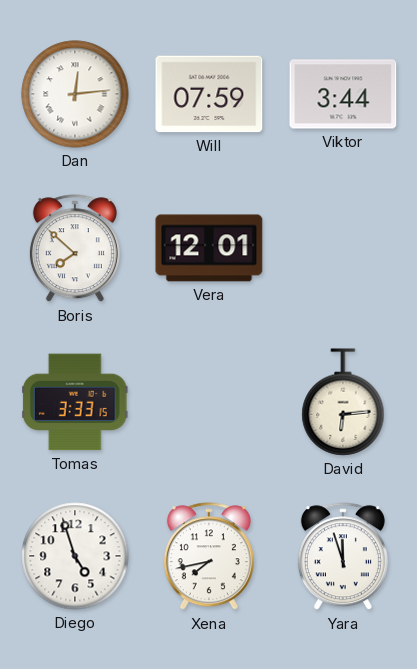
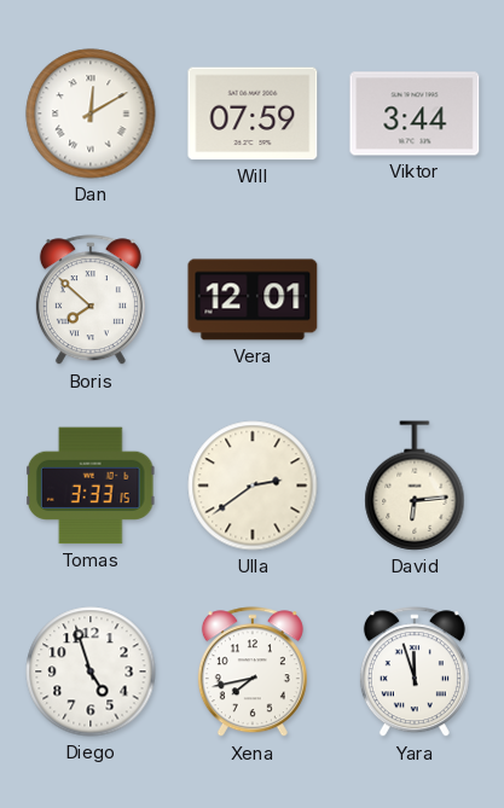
Dan: 12:14 -> 12:10 (91, 114)
Ulla: none -> 2:39 (253, 486)
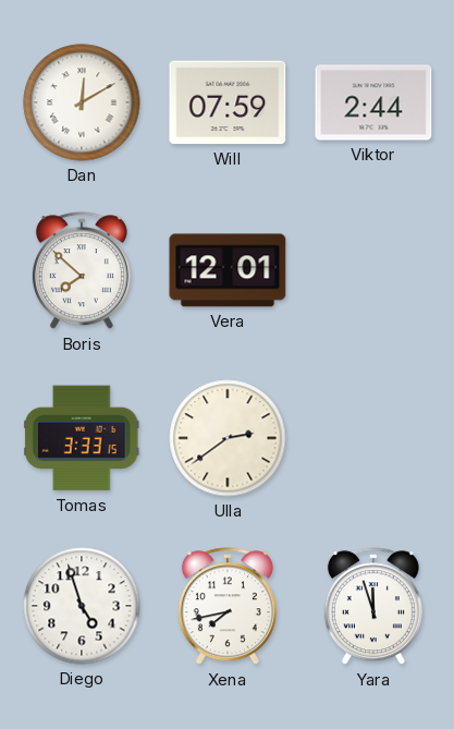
Viktor: 3:44 -> 2:44 (373, 102)
David: 6:14 -> none (415, 486)
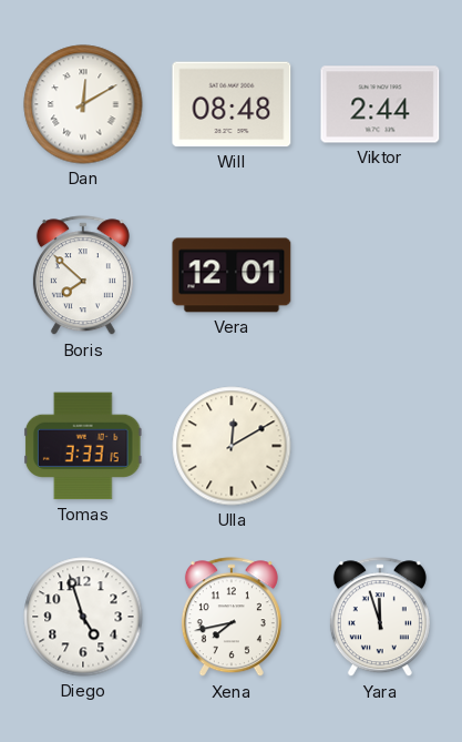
Will: 07:59 -> 08:48 (232, 104)
Ulla: 2:39 -> 12:10 (232, 446)
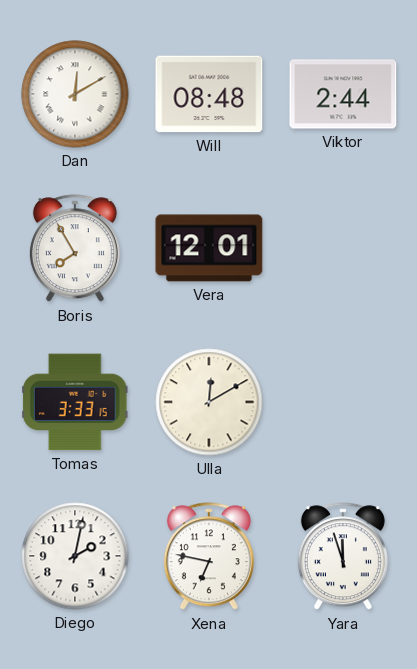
Boris: 7:52 -> 7:55 (75, 249)
Diego: 4:57 -> 2:02 (75, 556)
Xena: 7:43 -> 6:47 (209, 557)
